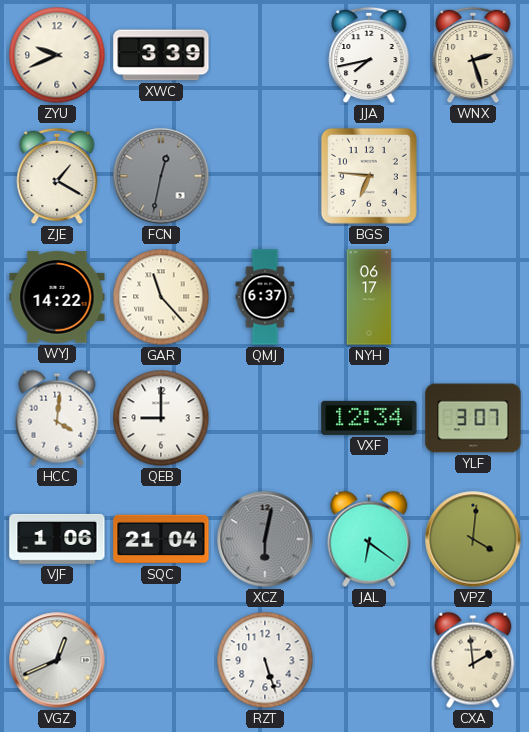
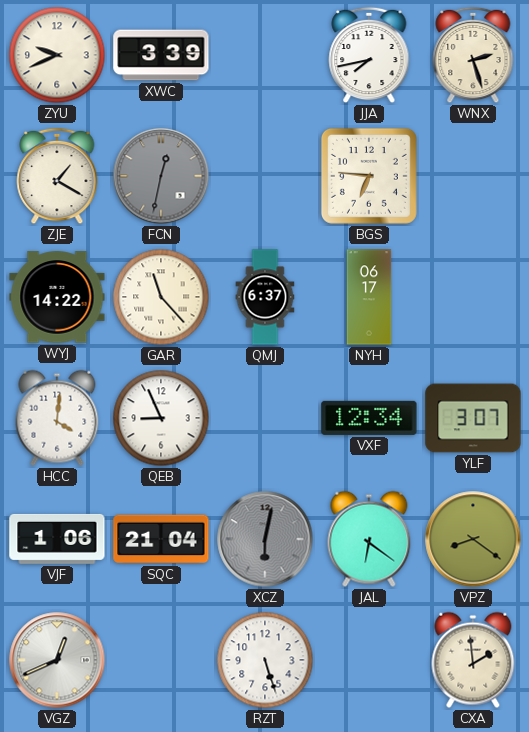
QEB: 9:00 -> 8:56 (161, 418)
VPZ: 4:01 -> 8:21 (473, 539)
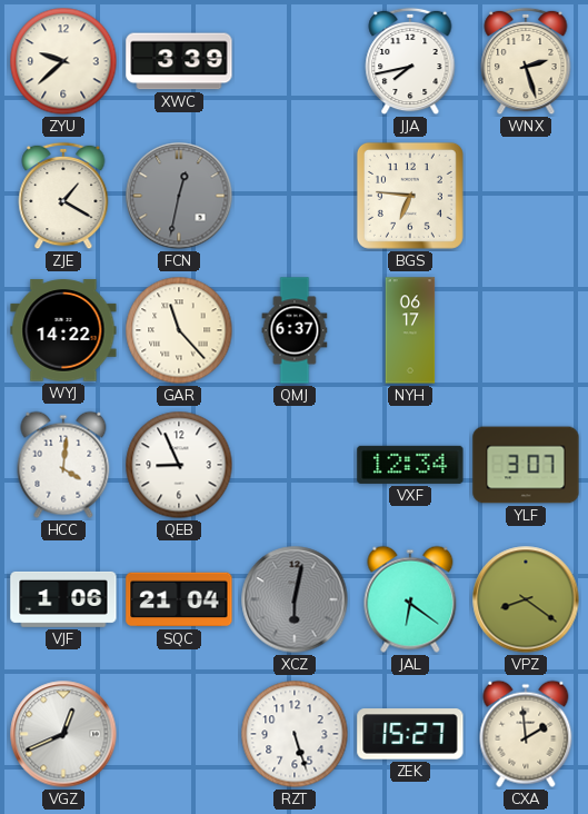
ZYU: 9:41 -> 9:38 (63, 61)
ZEK: none -> 15:27 (410, 734)
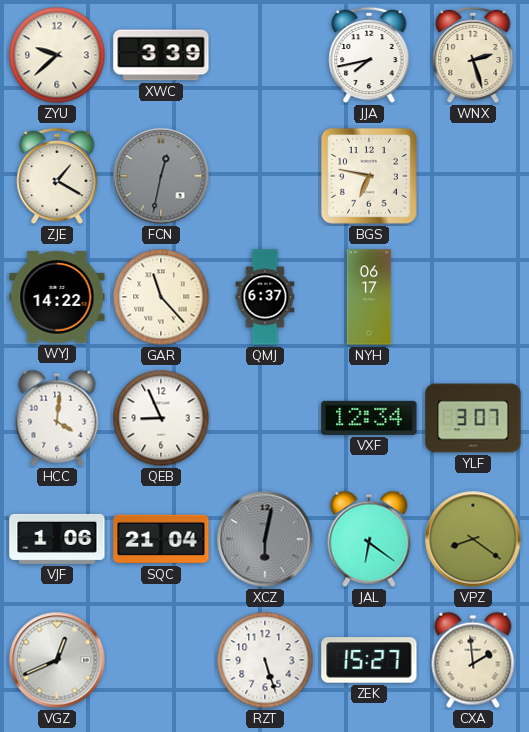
BGS: 6:46 -> 6:47 (369, 176)
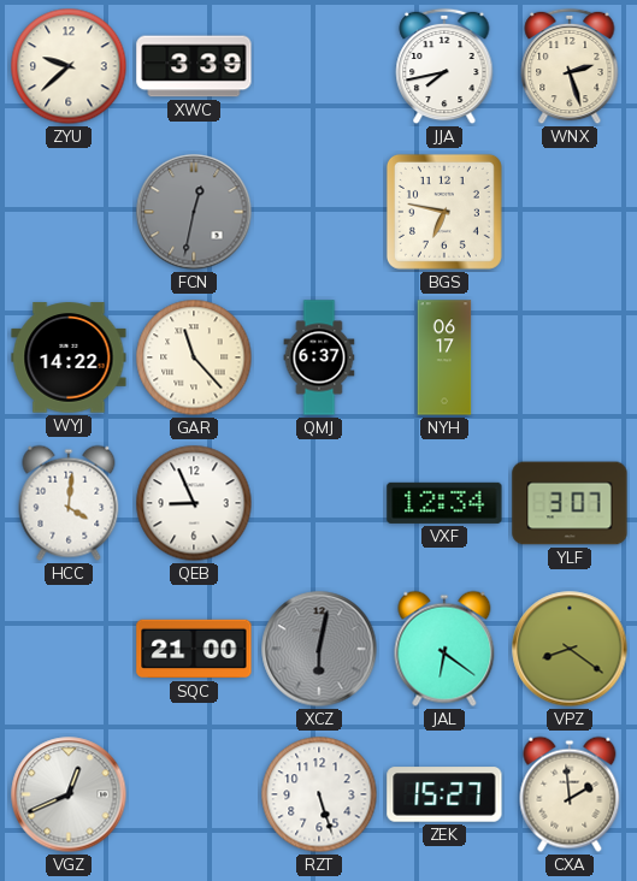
ZJE: 1:20 -> none (57, 176)
VJF: 1:06 -> none (57, 539)
SQC: 21:04 -> 21:00 (194, 649)
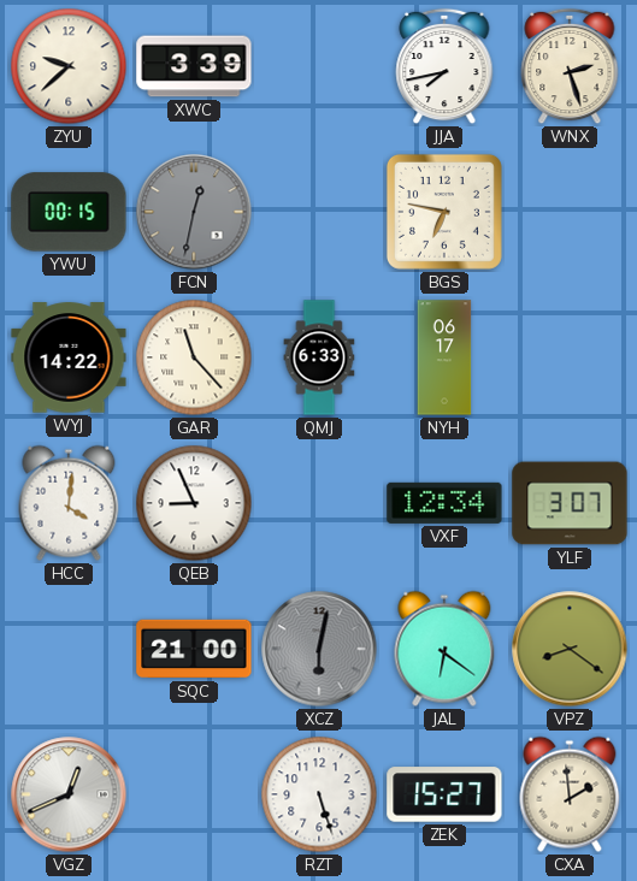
YWU: none -> 00:15 (69, 212)
QMJ: 6:37 -> 6:33 (319, 357)
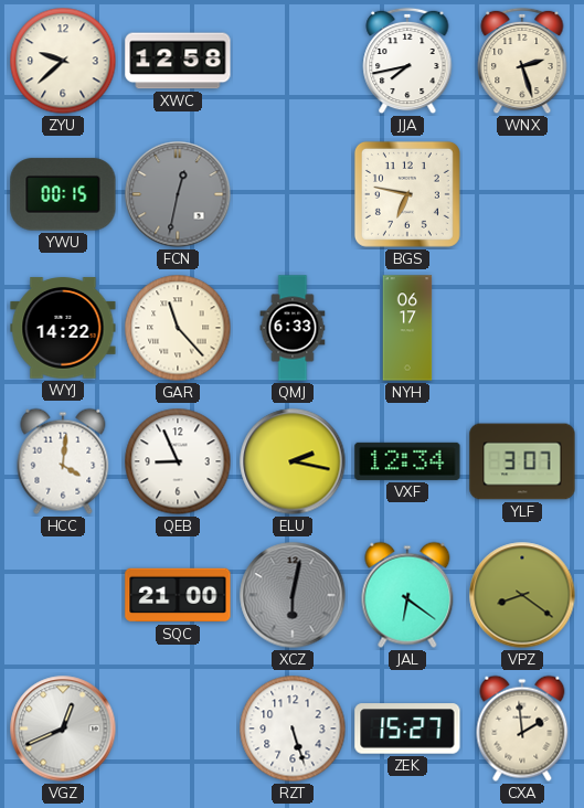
XWC: 3:39 -> 12:58 (178, 61)
ELU: none -> 2:17 (293, 461)
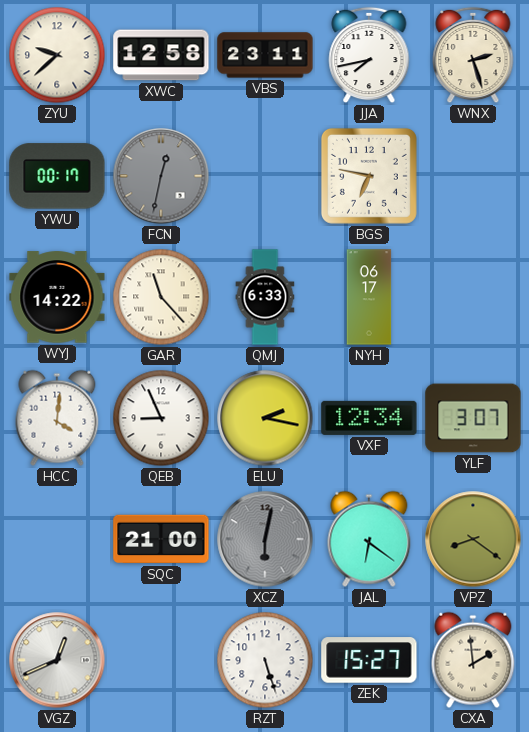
VBS: none -> 23:11 (265, 55)
YWU: 00:15 -> 00:17 (57, 176)
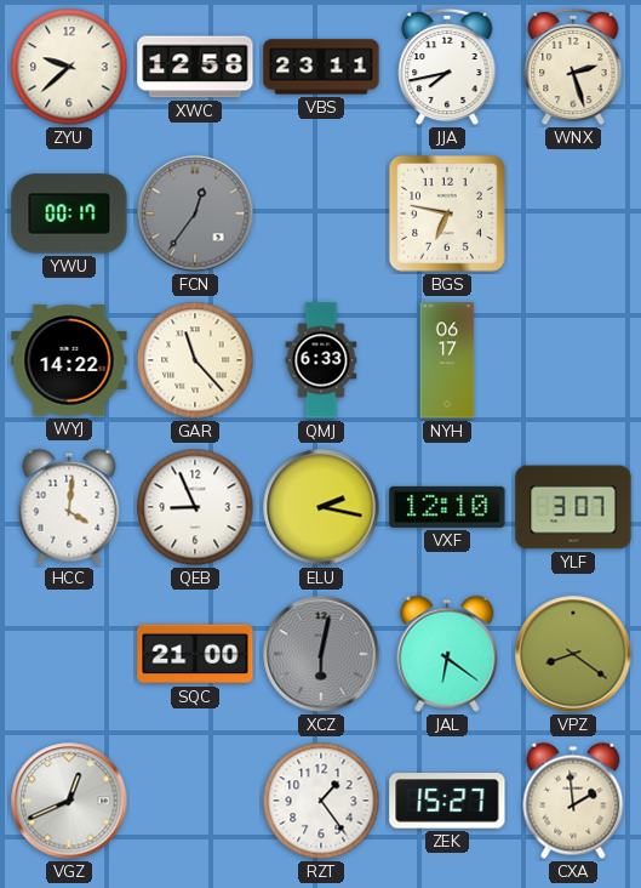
FCN: 12:32 -> 12:36 (195, 214)
VXF: 12:34 -> 12:10 (447, 507)
RZT: 5:27 -> 1:24 (321, 801)
